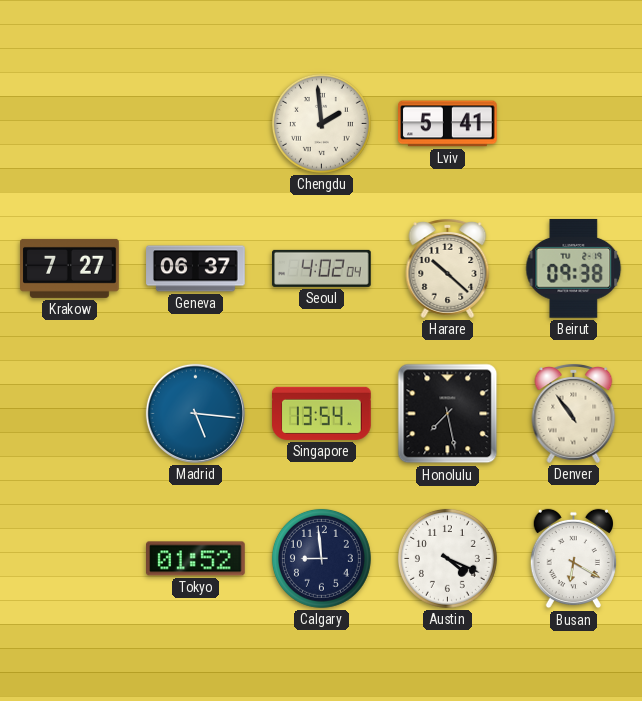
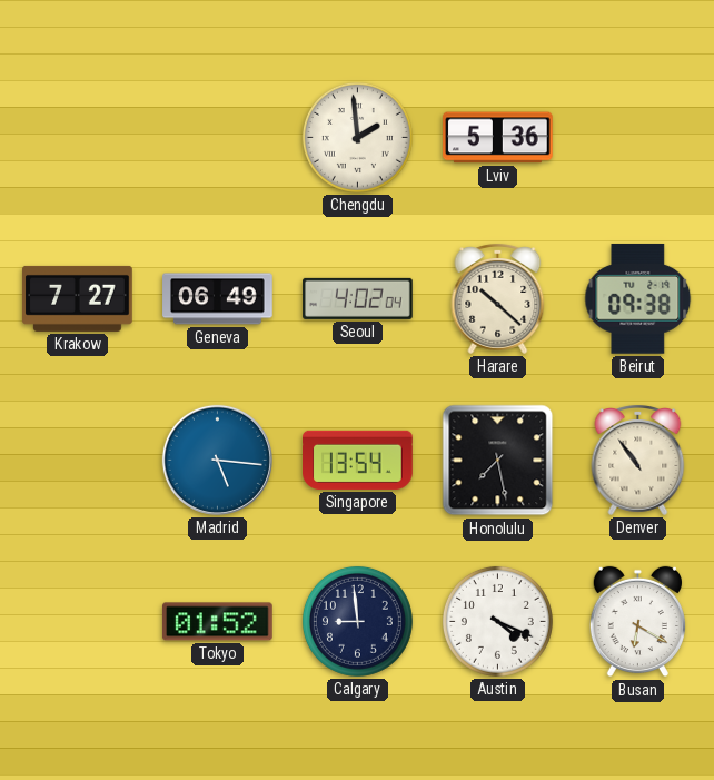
Lviv: 5:41 -> 5:36 (498, 138)
Geneva: 06:37 -> 06:49 (218, 299)
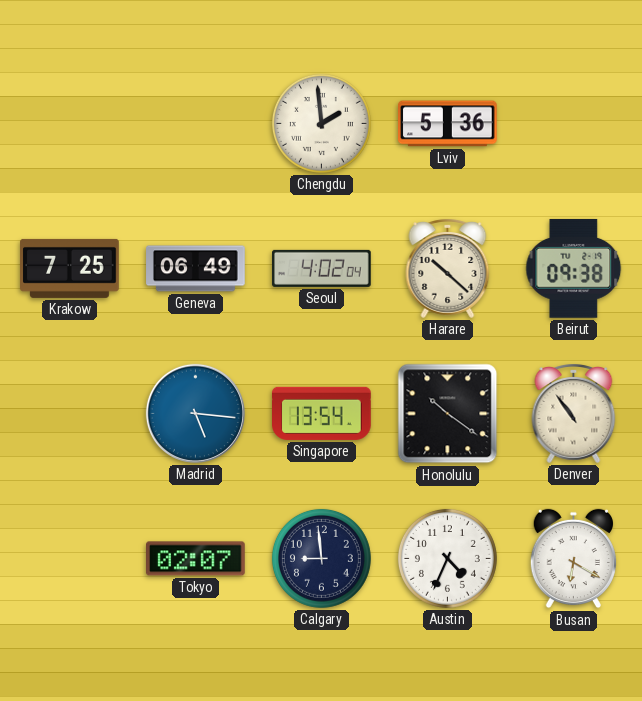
Krakow: 7:27 -> 7:25 (70, 268)
Honolulu: 7:28 -> 10:21 (448, 414)
Tokyo: 01:52 -> 02:07 (196, 559)
Austin: 4:19 -> 4:34 (447, 558)
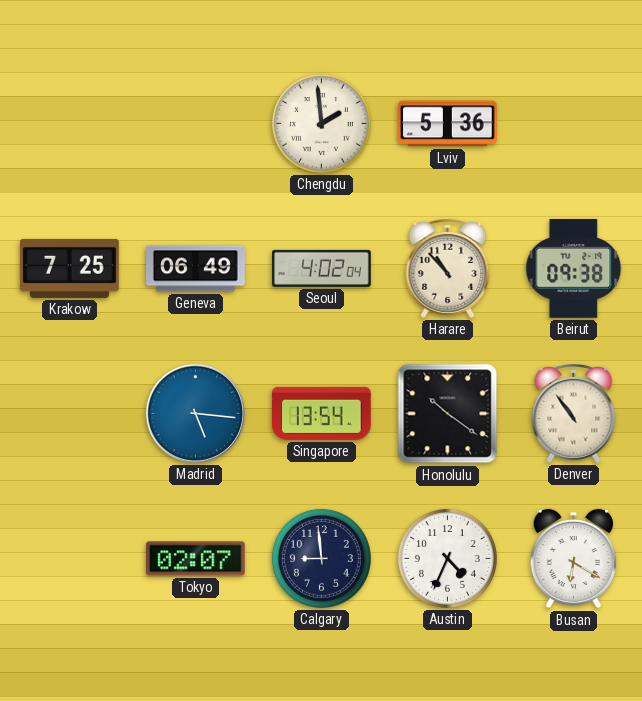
Harare: 10:22 -> 10:53 (448, 269)
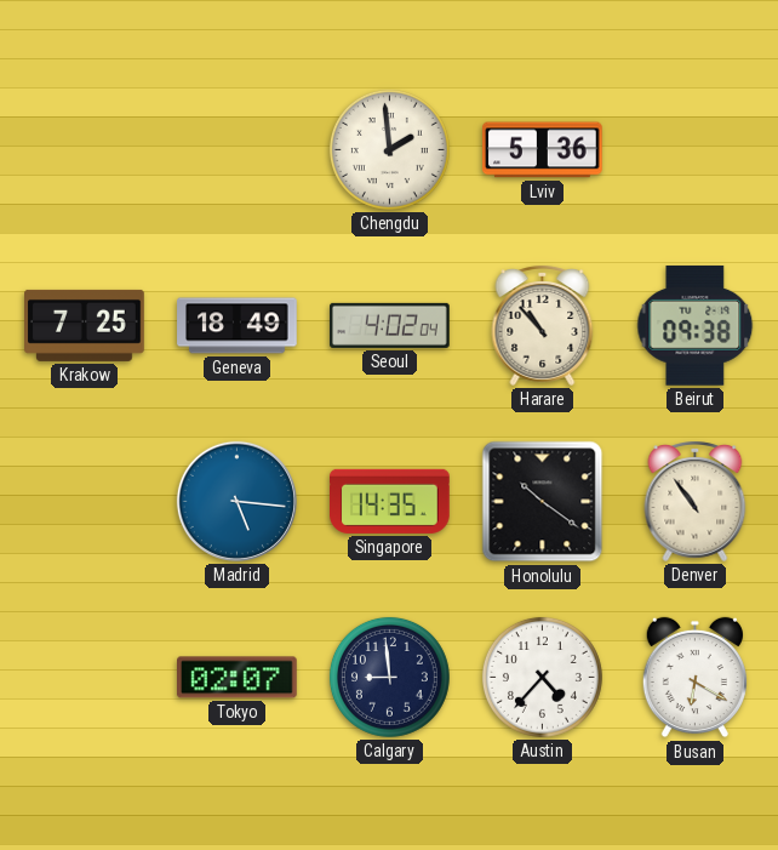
Geneva: 06:49 -> 18:49 (238, 326)
Singapore: 13:54 -> 14:35 (390, 501)
Austin: 4:34 -> 4:37 (542, 677)
